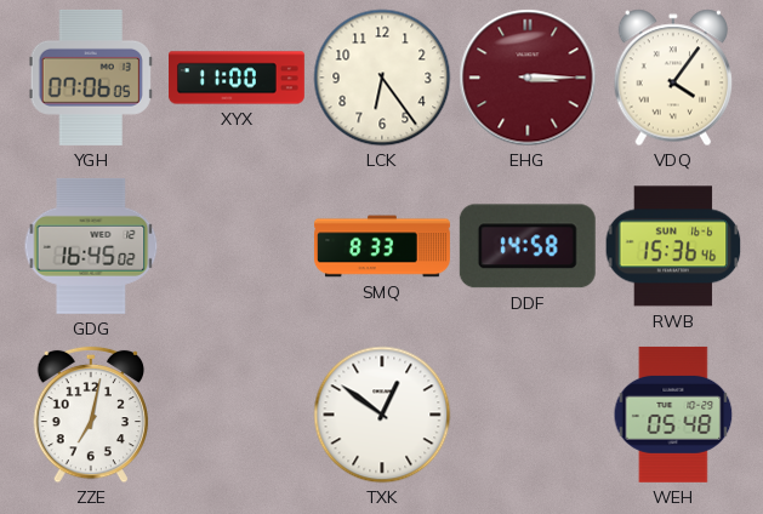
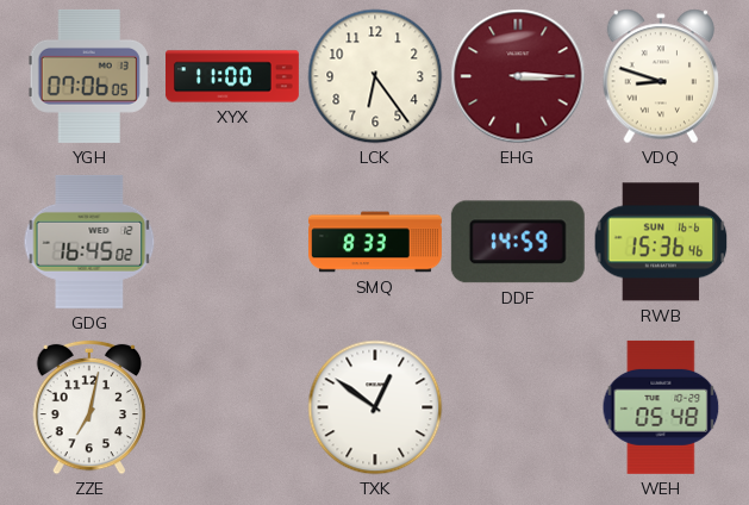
VDQ: 4:06 -> 8:48 (661, 76)
DDF: 14:58 -> 14:59 (518, 242)
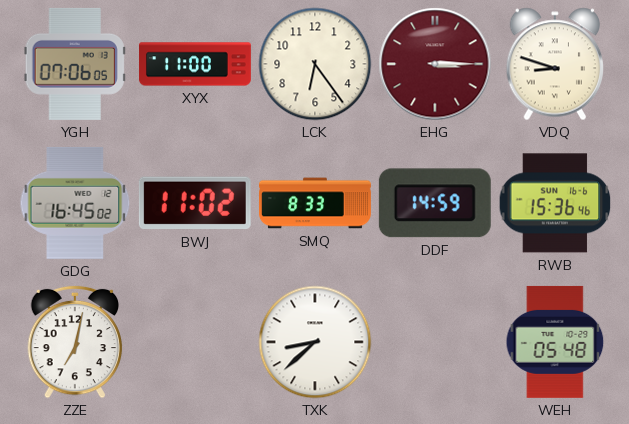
BWJ: none -> 11:02 (195, 203)
TXK: 12:51 -> 8:38 (315, 342)
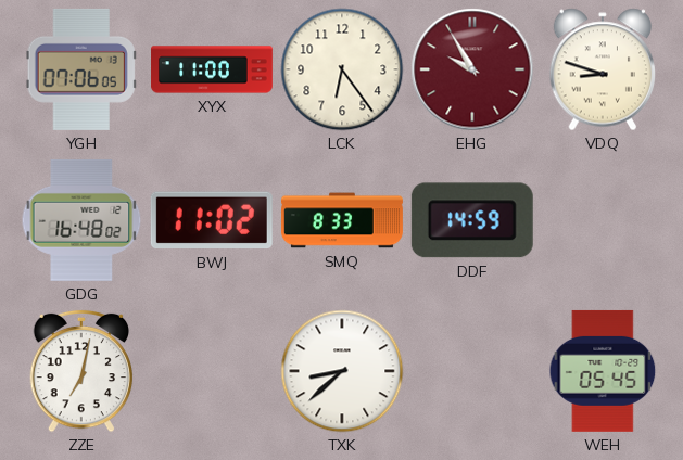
EHG: 3:15 -> 9:55 (472, 69)
GDG: 16:45 -> 16:48 (81, 220)
RWB: 15:36 -> none (555, 203)
WEH: 05:48 -> 05:45 (603, 371)
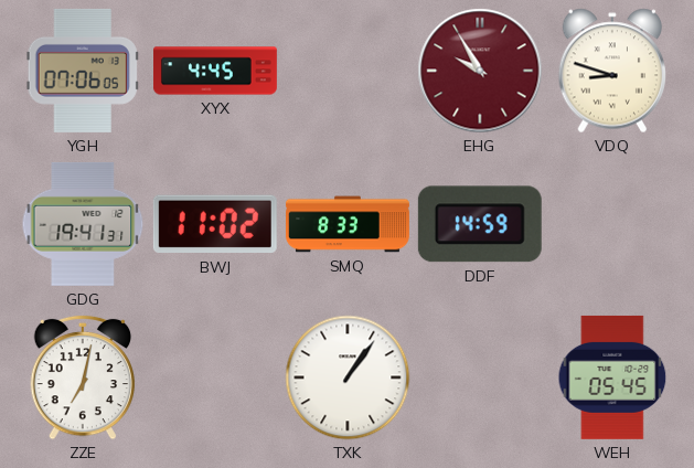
XYX: 11:00 -> 4:45 (216, 71)
LCK: 6:24 -> none (342, 69)
GDG: 16:48 -> 19:41 (83, 224)
TXK: 8:38 -> 1:06 (348, 377)
